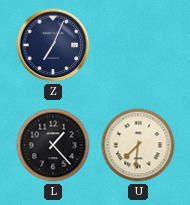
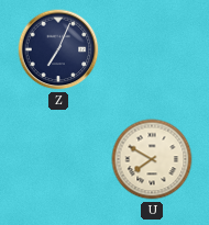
L: 1:23 -> none (53, 145)
U: 7:31 -> 7:50 (152, 159)
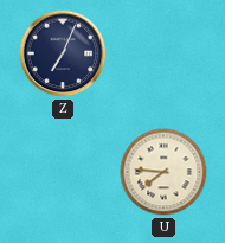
U: 7:50 -> 7:46 (163, 172)
